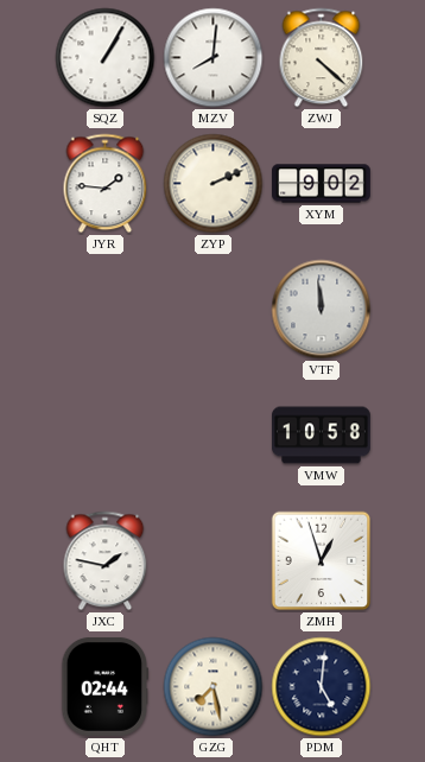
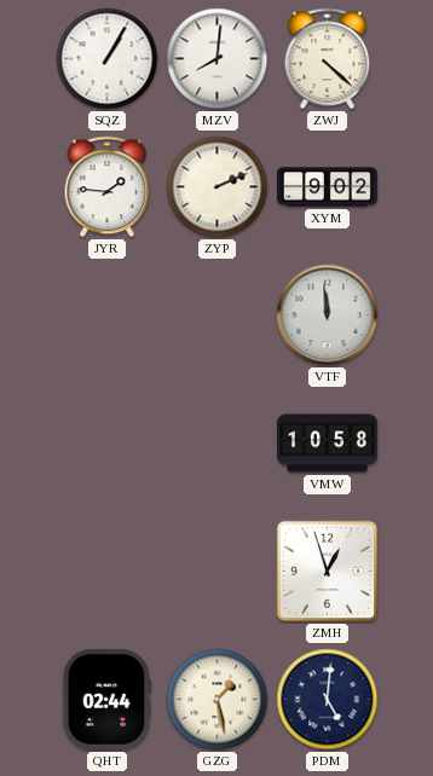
JXC: 1:47 -> none (106, 561)
GZG: 7:28 -> 1:28 (218, 700)
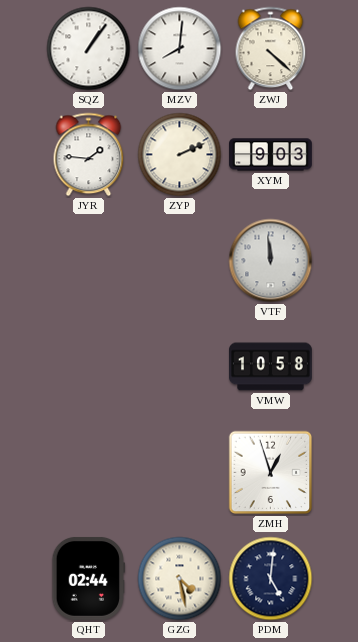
SQZ: 1:05 -> 1:06 (89, 49)
XYM: 9:02 -> 9:03 (271, 155)
GZG: 1:28 -> 4:28 (180, 579)
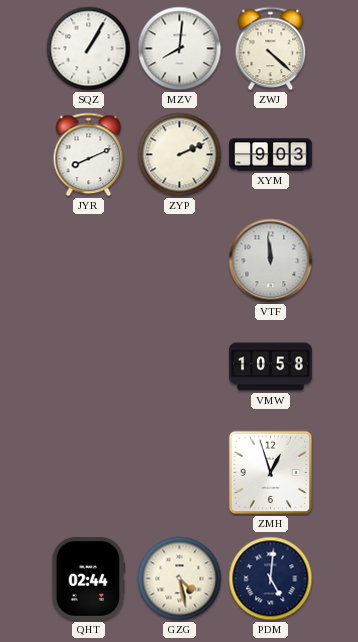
SQZ: 1:06 -> 1:05 (89, 49)
JYR: 1:46 -> 8:11 (89, 155)
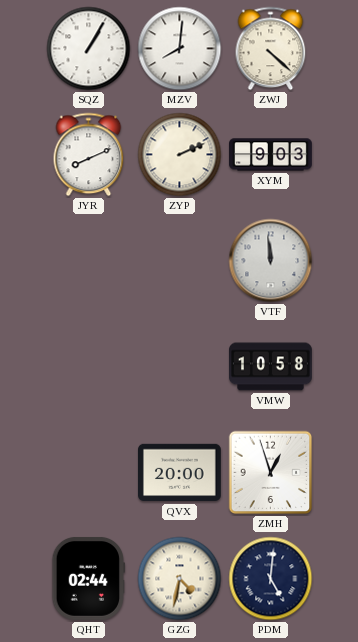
QVX: none -> 20:00 (180, 473)
GZG: 4:28 -> 4:32 (180, 579)
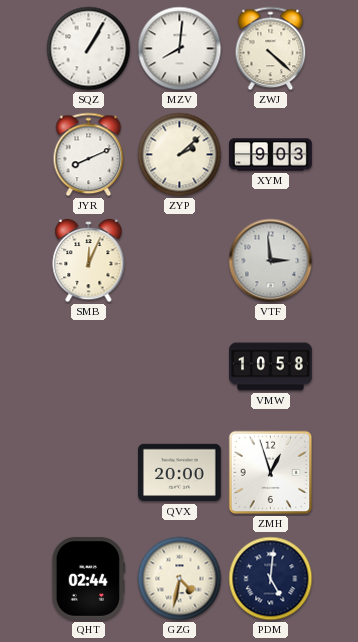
ZYP: 2:11 -> 2:08 (180, 155)
SMB: none -> 12:04 (89, 261)
VTF: 11:59 -> 2:59 (271, 261)
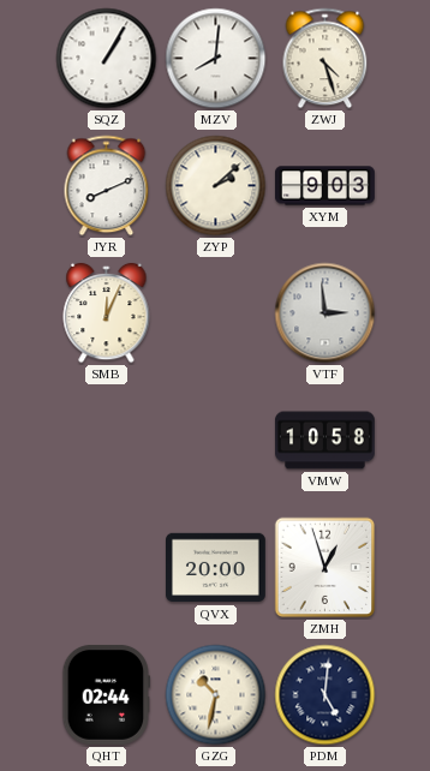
ZWJ: 4:22 -> 4:27 (326, 59)
GZG: 4:32 -> 10:32 (216, 695)
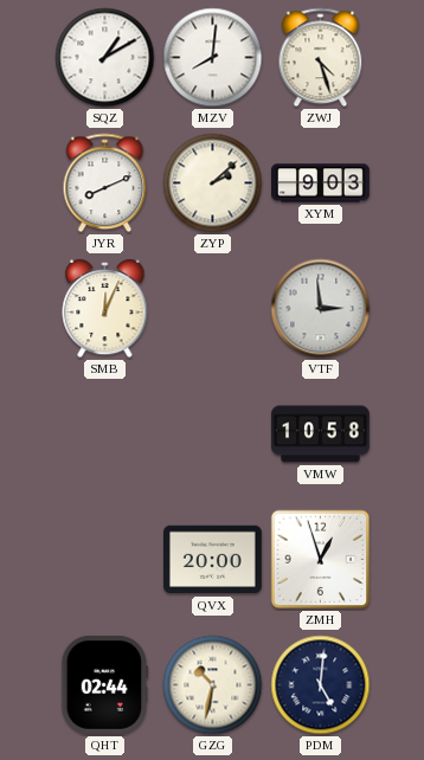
SQZ: 1:05 -> 1:10 (105, 58)
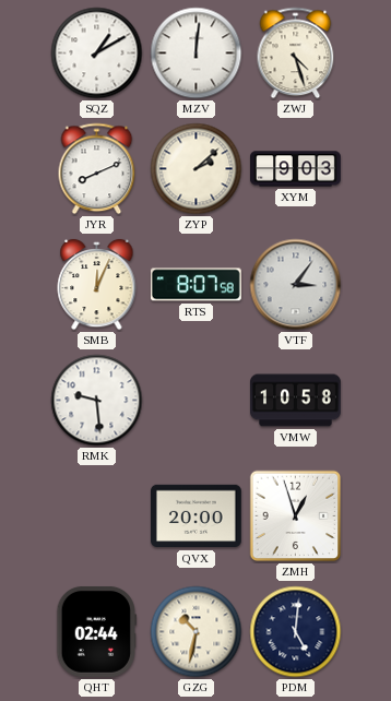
MZV: 8:01 -> 12:01 (197, 54)
RTS: none -> 8:07 (195, 285)
VTF: 2:59 -> 3:06 (296, 285)
RMK: none -> 9:29 (97, 401)
